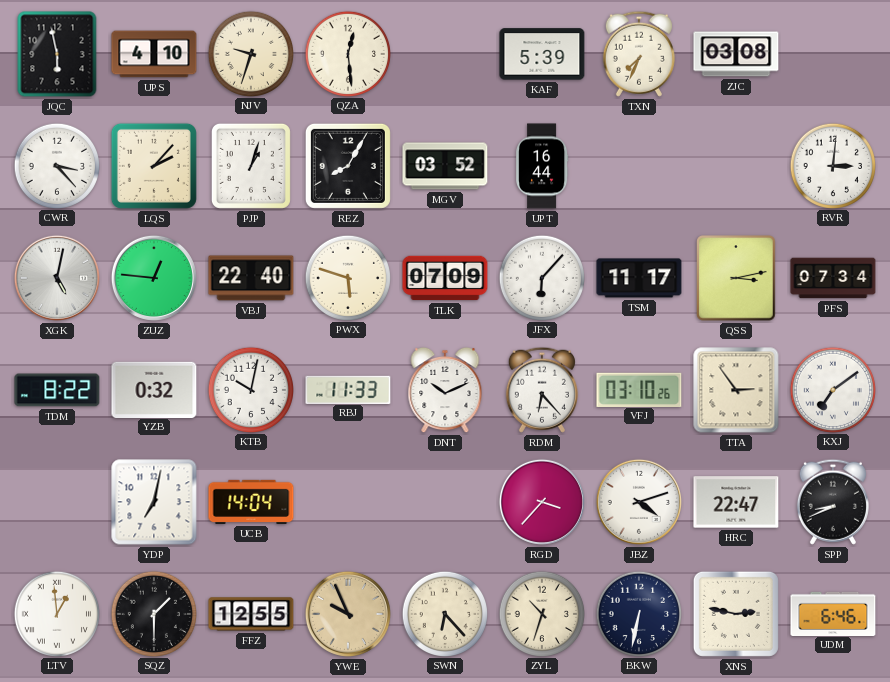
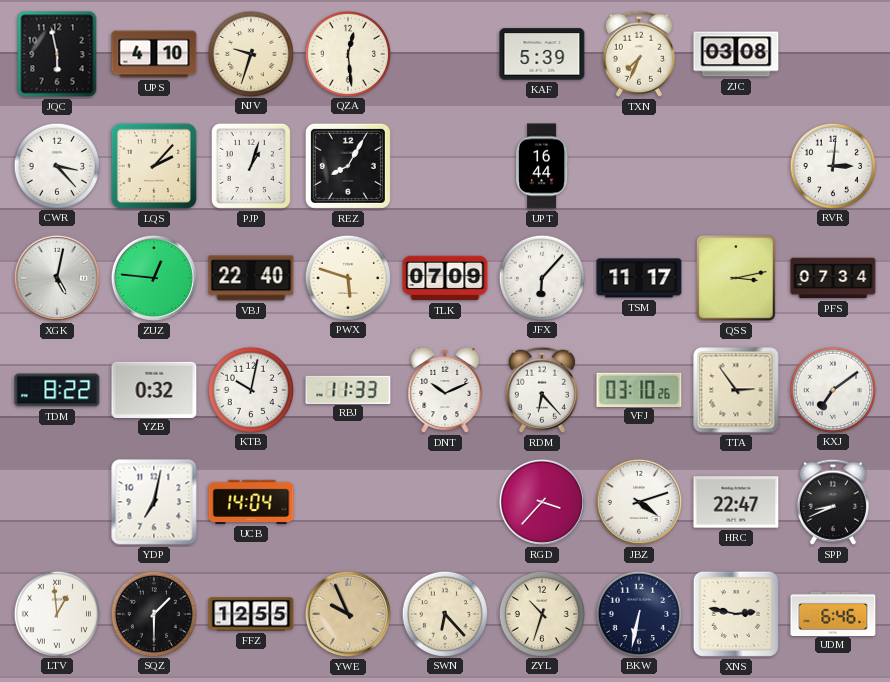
MGV: 03:52 -> none (445, 166)
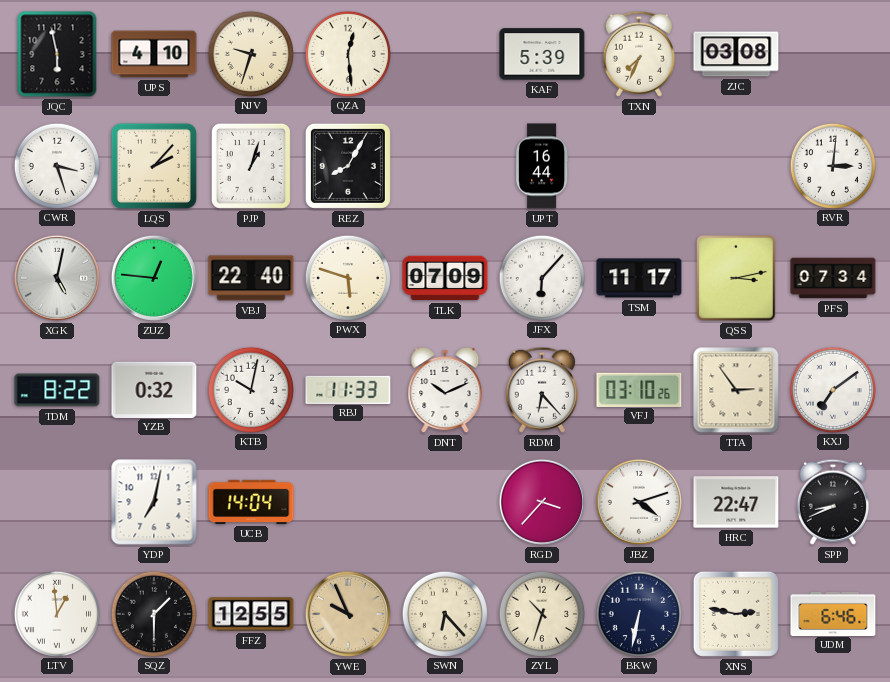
CWR: 3:23 -> 3:27 (56, 165)
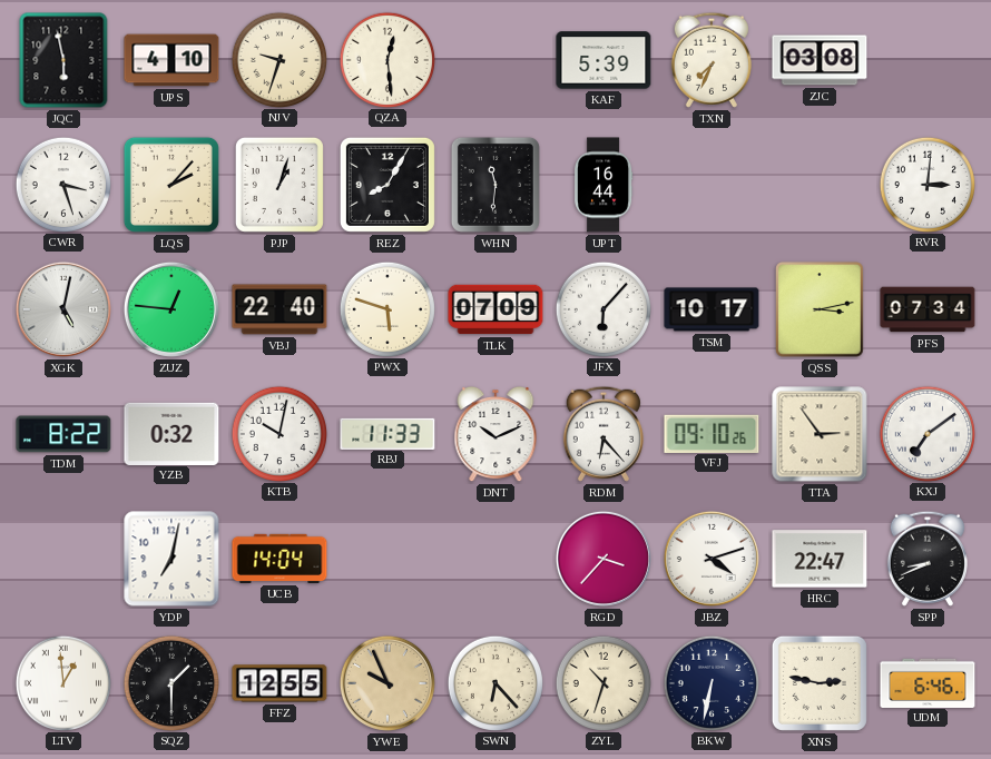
WHN: none -> 11:31 (495, 185)
TSM: 11:17 -> 10:17 (712, 309)
VFJ: 03:10 -> 09:10 (712, 433)
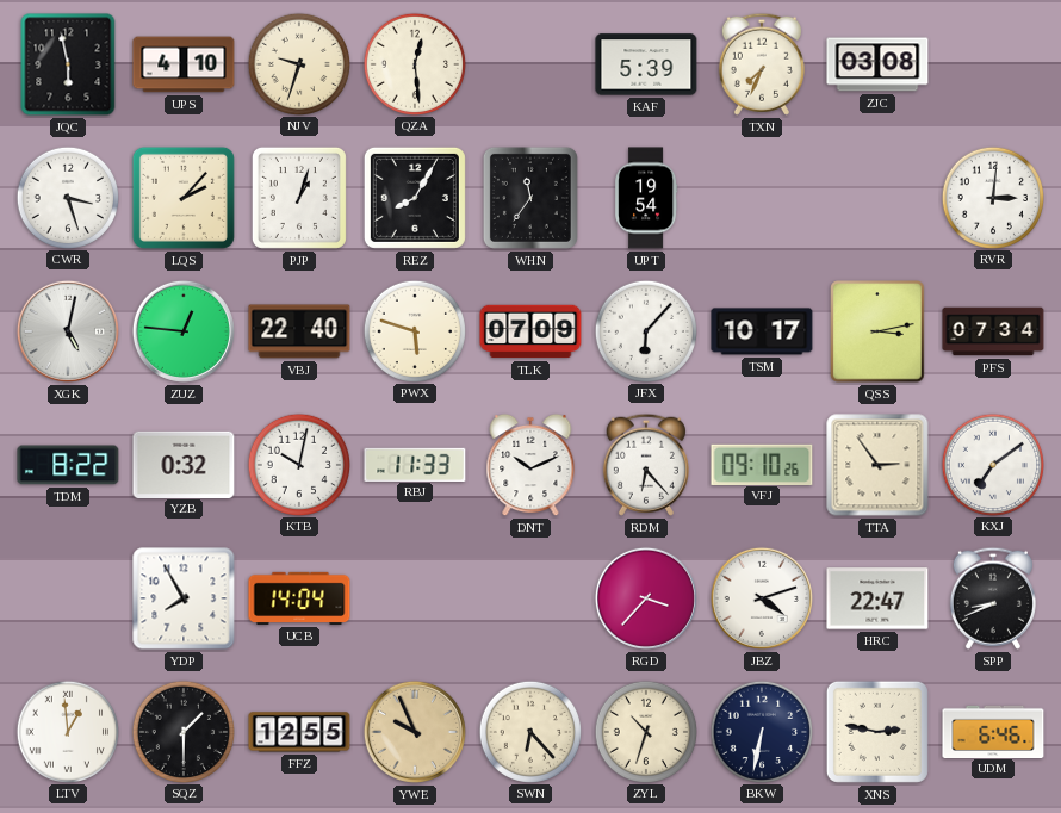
WHN: 11:31 -> 11:36 (530, 198)
UPT: 16:44 -> 19:54 (647, 198)
YDP: 7:02 -> 7:55 (184, 598)
